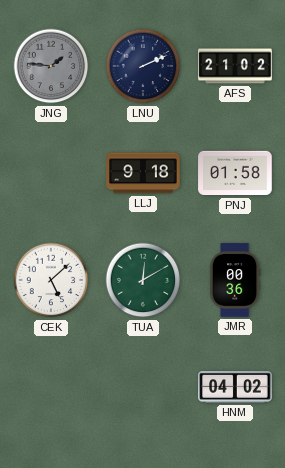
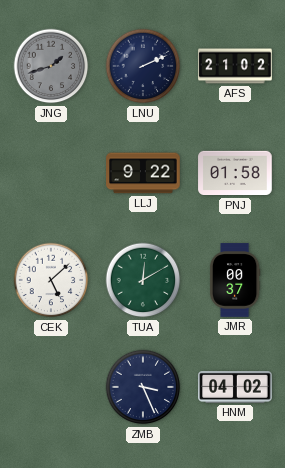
JNG: 1:46 -> 1:42 (51, 66)
LLJ: 9:18 -> 9:22 (143, 173)
JMR: 00:36 -> 00:37 (235, 280)
ZMB: none -> 3:26 (143, 387)
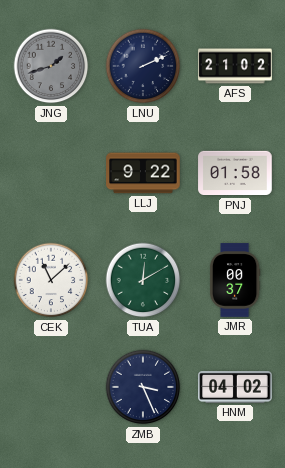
CEK: 5:08 -> 11:08 (51, 280)
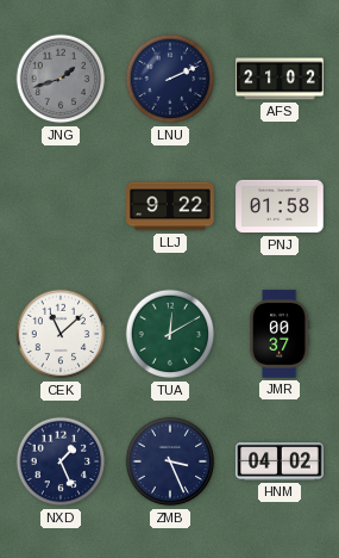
NXD: none -> 1:26 (61, 461)
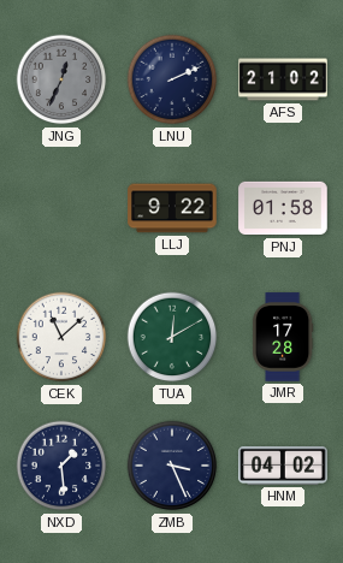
JNG: 1:42 -> 12:34 (61, 79)
JMR: 00:37 -> 17:28 (283, 337)
NXD: 1:26 -> 1:29 (61, 466)
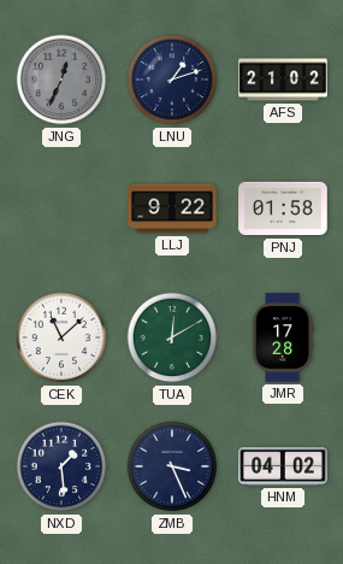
LNU: 2:11 -> 1:12 (172, 80)
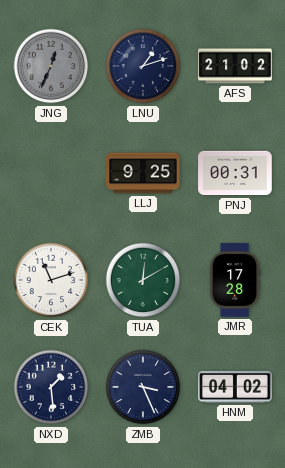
LLJ: 9:22 -> 9:25 (143, 173)
PNJ: 01:58 -> 00:31 (235, 173)
CEK: 11:08 -> 11:12 (51, 280)
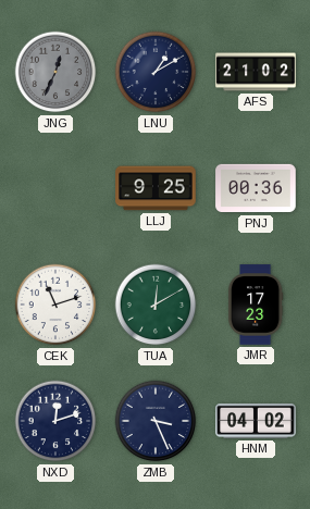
LNU: 1:12 -> 1:10 (156, 72)
PNJ: 00:31 -> 00:36 (256, 188)
JMR: 17:28 -> 17:23 (256, 305)
NXD: 1:29 -> 12:12 (55, 421)
